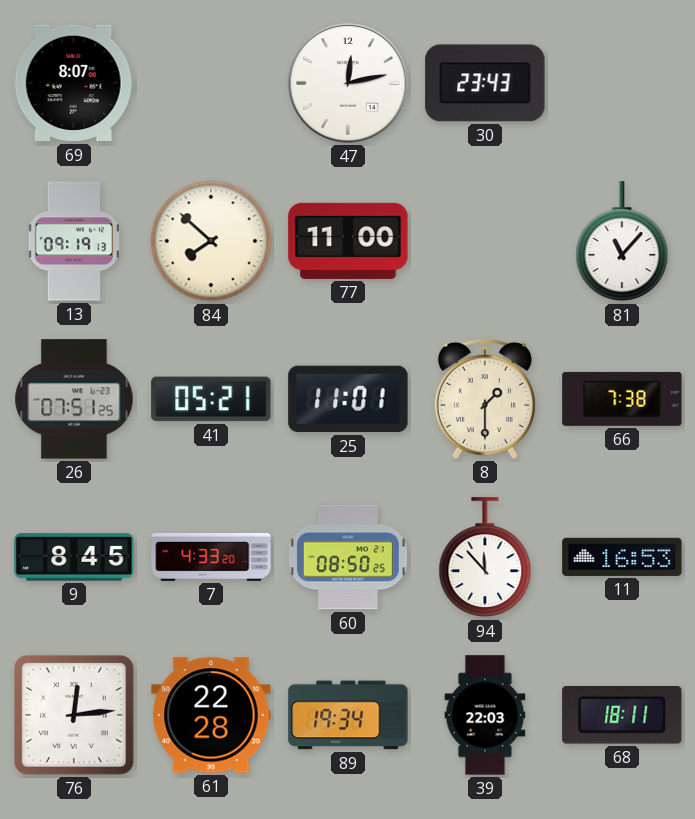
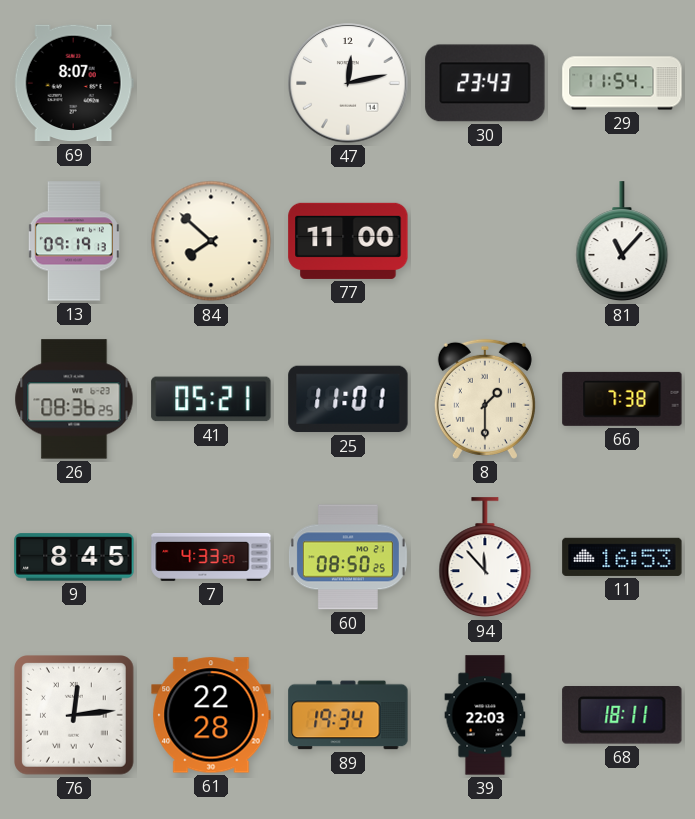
29: none -> 11:54 (622, 83)
26: 07:51 -> 08:36 (74, 399)
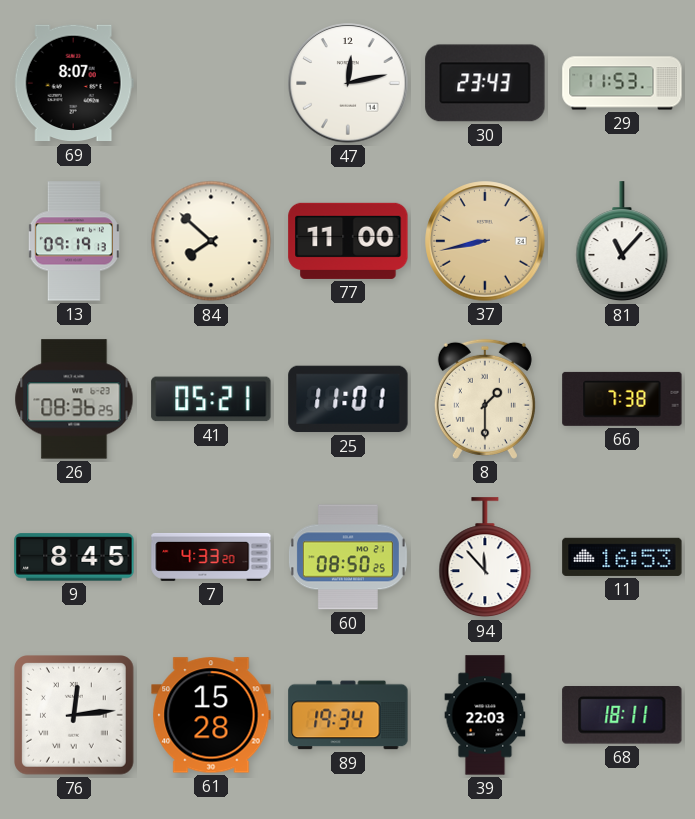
29: 11:54 -> 11:53 (622, 83)
37: none -> 8:43 (485, 241)
61: 22:28 -> 15:28 (211, 715)
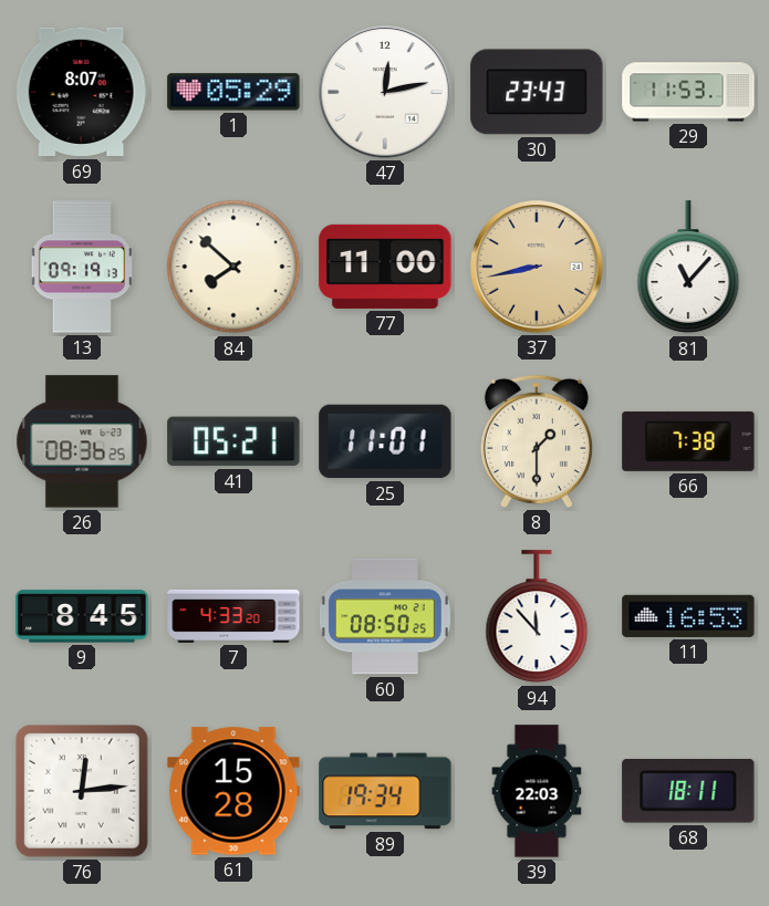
1: none -> 05:29 (233, 92)
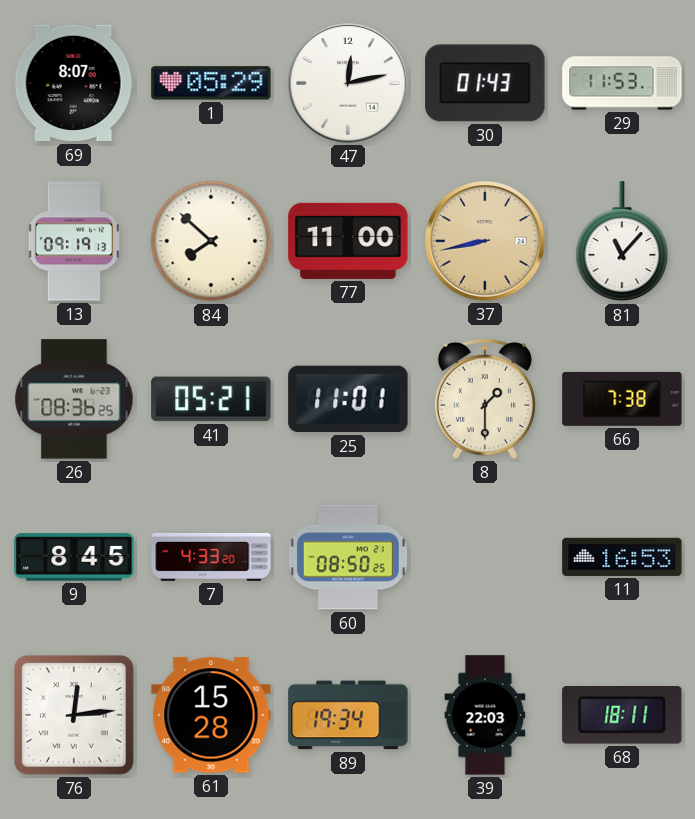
30: 23:43 -> 01:43 (485, 83)
94: 11:53 -> none (537, 617)
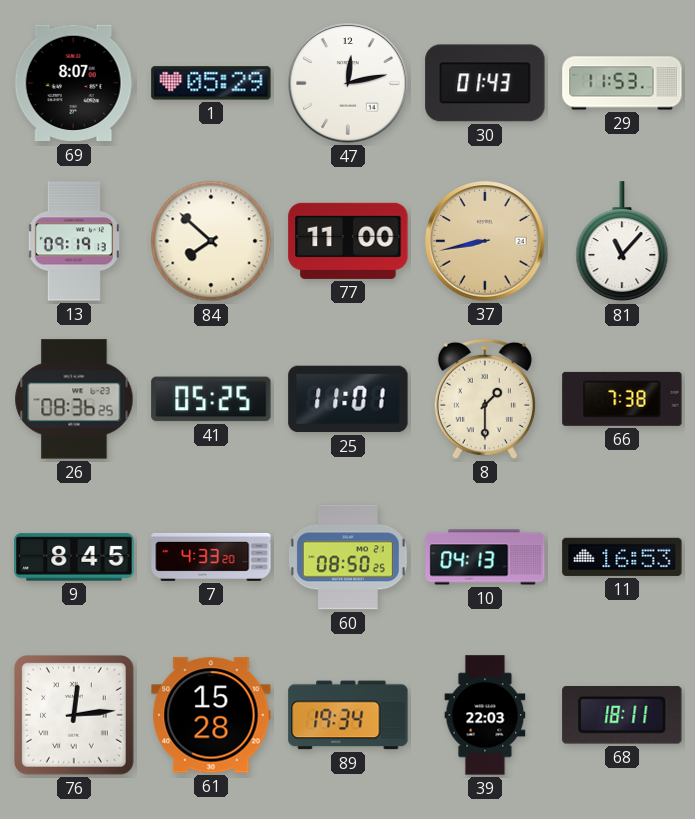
41: 05:21 -> 05:25 (211, 399)
10: none -> 04:13 (485, 557)
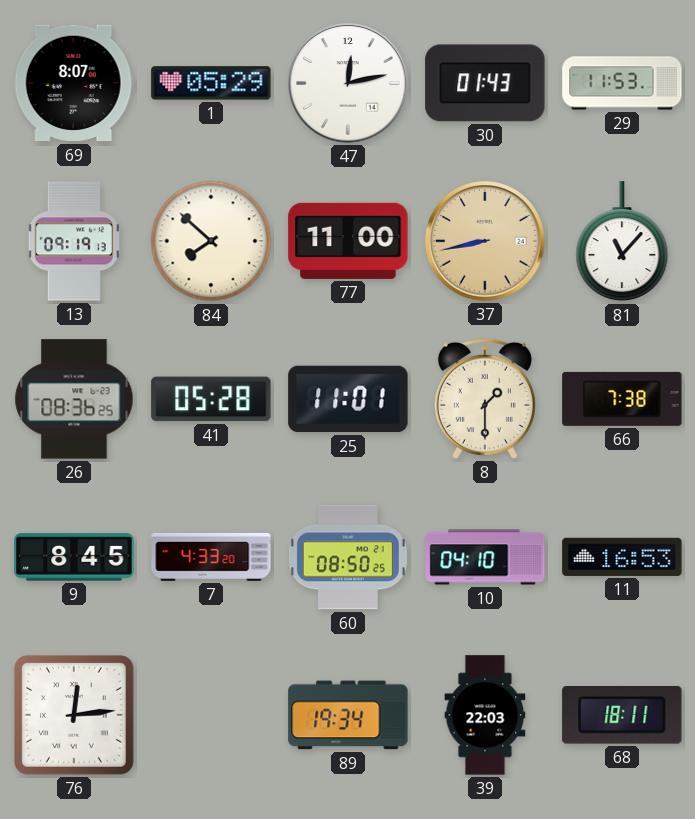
41: 05:25 -> 05:28 (211, 399)
10: 04:13 -> 04:10 (485, 557)
61: 15:28 -> none (211, 715)
